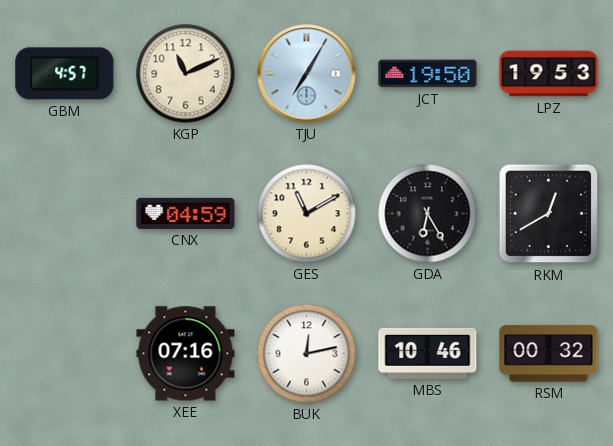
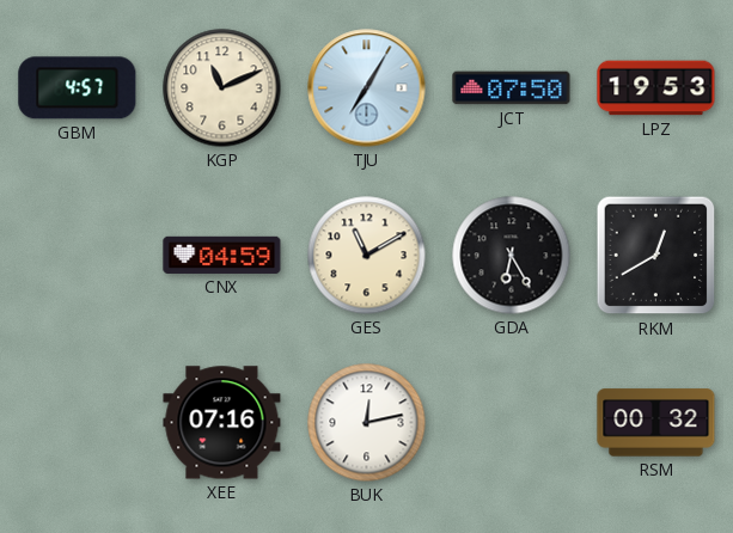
JCT: 19:50 -> 07:50 (512, 88)
MBS: 10:46 -> none (428, 353)
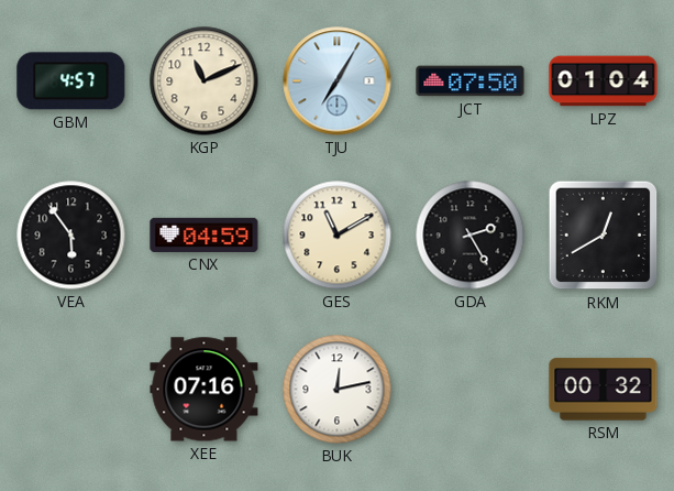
LPZ: 19:53 -> 01:04 (604, 81)
VEA: none -> 5:54 (71, 236)
GDA: 6:25 -> 2:25 (471, 236)
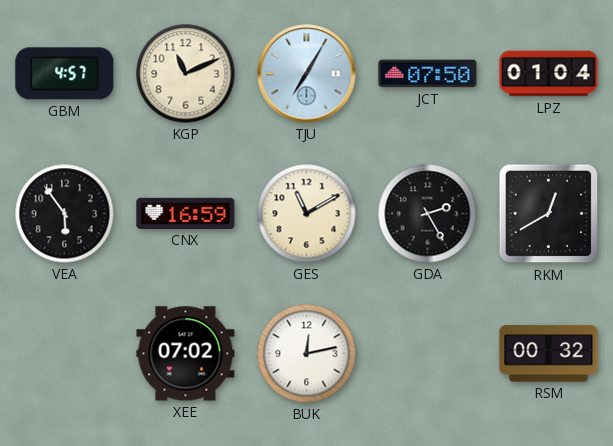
CNX: 04:59 -> 16:59 (186, 213)
XEE: 07:16 -> 07:02 (186, 354)
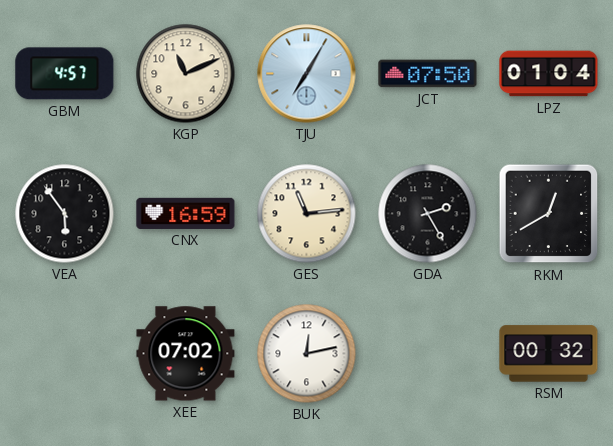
GES: 11:10 -> 11:14 (307, 214)
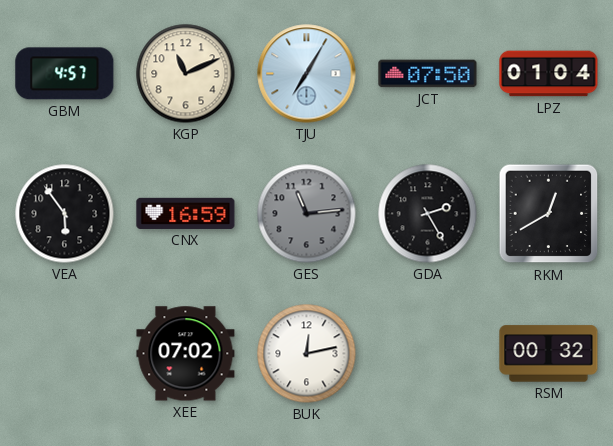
GES dial: cream -> grey (307, 214)
